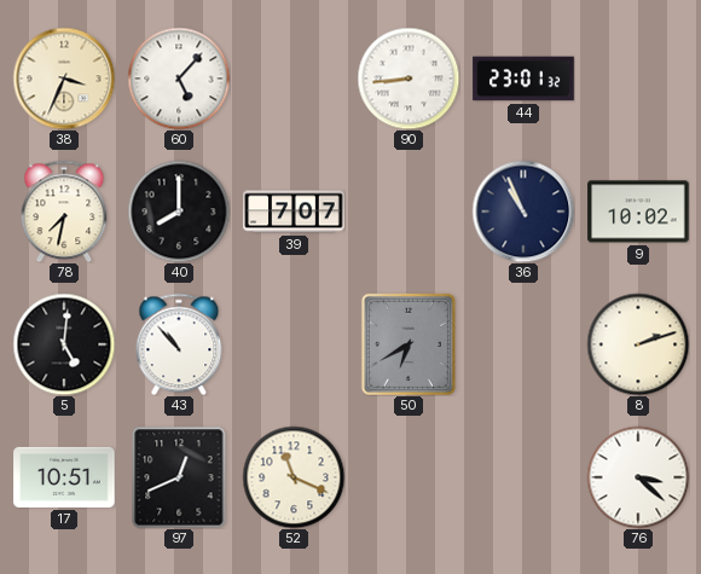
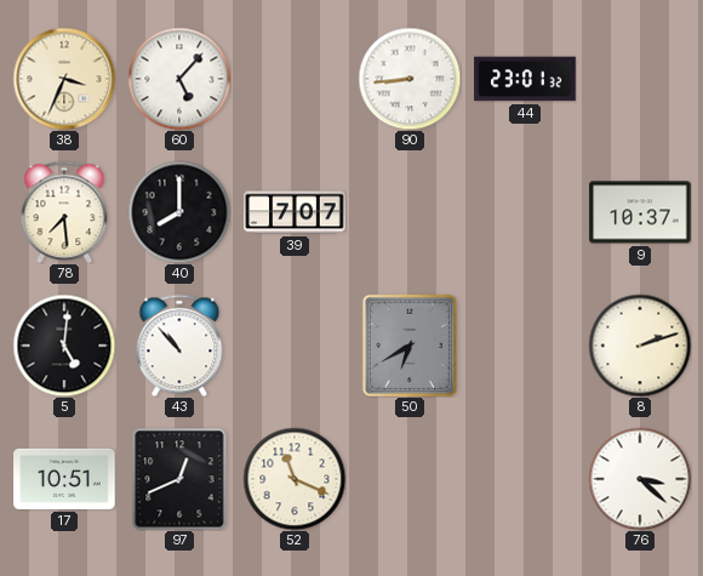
78: 7:32 -> 7:29 (64, 212)
36: 10:56 -> none (523, 211)
9: 10:02 -> 10:37 (640, 212)
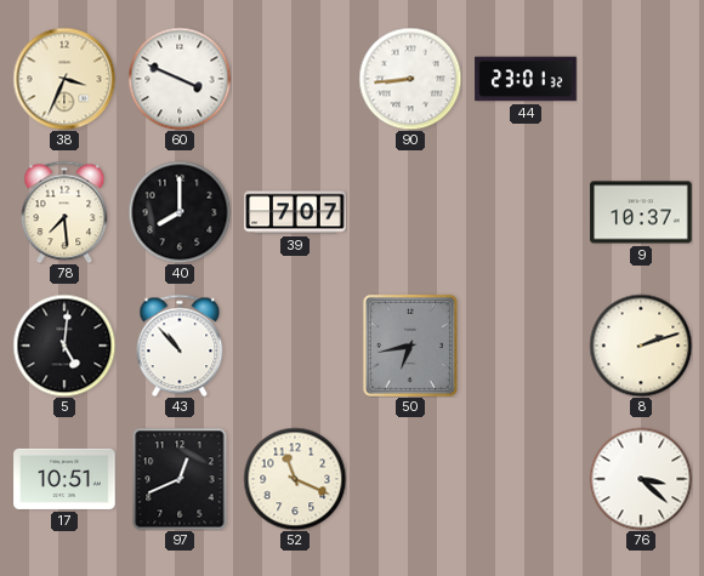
60: 5:07 -> 3:49 (180, 79)
50: 6:40 -> 6:43 (410, 346)
